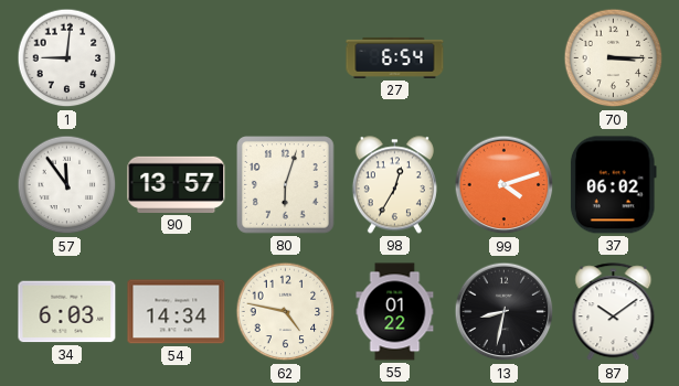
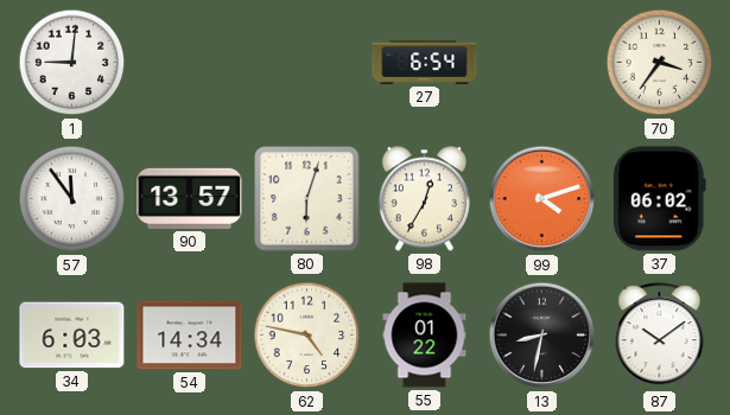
70: 3:15 -> 3:36 (660, 63)
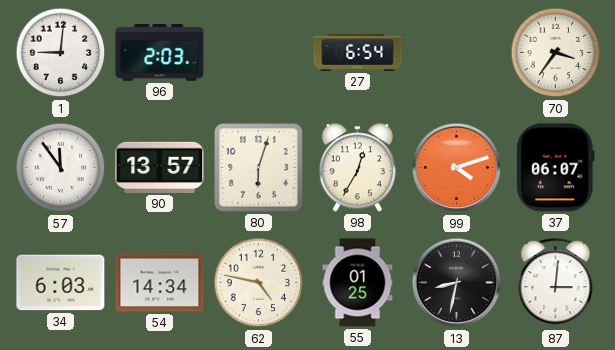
96: none -> 2:03 (160, 53)
37: 06:02 -> 06:07 (555, 168)
55: 01:22 -> 01:25 (358, 283)
87: 10:09 -> 3:01 (556, 283)
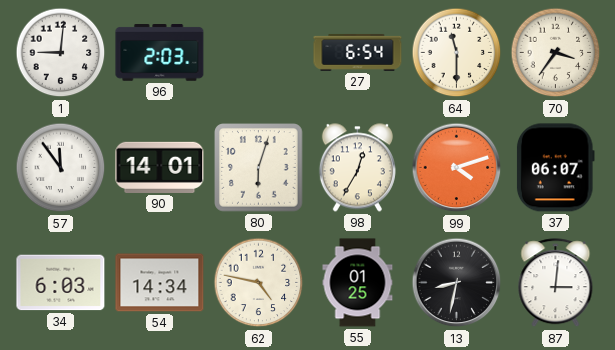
64: none -> 11:30 (457, 53)
90: 13:57 -> 14:01 (160, 167)
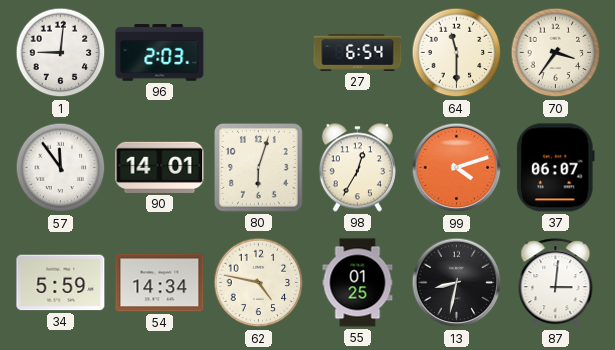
34: 6:03 -> 5:59 (61, 283)
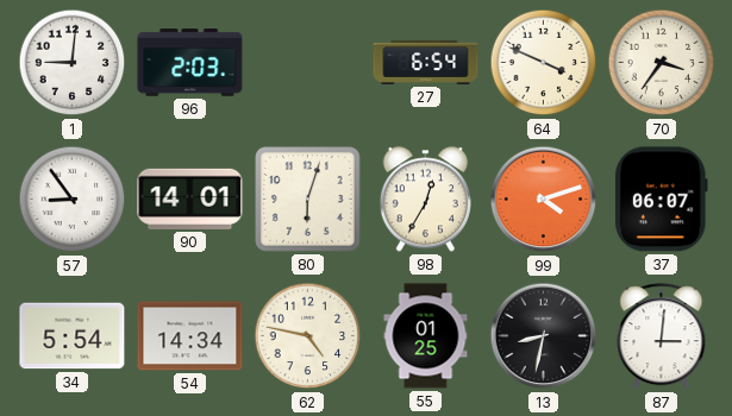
64: 11:30 -> 3:49 (544, 63)
57: 11:54 -> 8:54 (73, 200)
34: 5:59 -> 5:54 (73, 336)
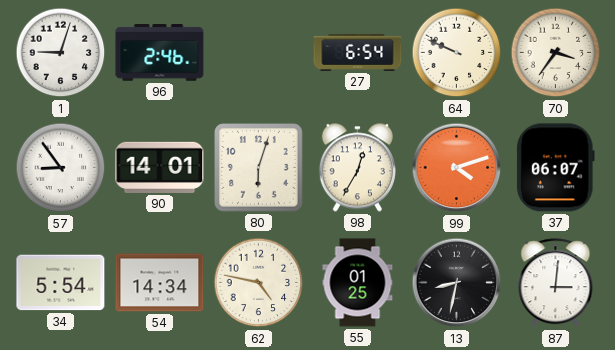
1: 9:01 -> 9:03 (61, 53)
96: 2:03 -> 2:46 (160, 53)
64: 3:49 -> 9:49 (457, 53)
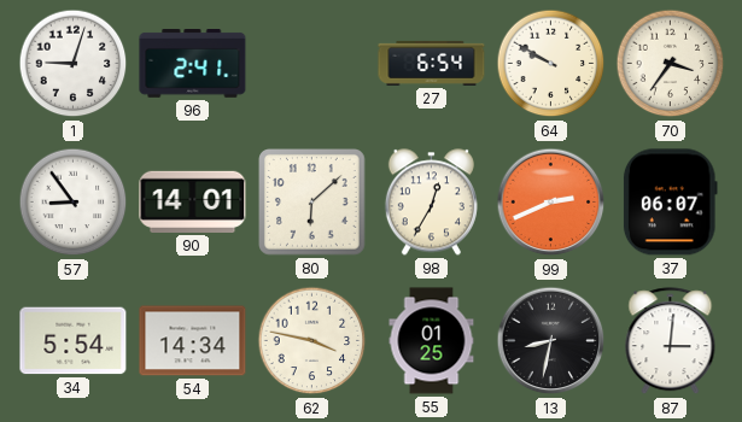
96: 2:46 -> 2:41 (193, 64)
64: 9:49 -> 9:50 (551, 64)
80: 6:03 -> 6:08 (312, 203)
99: 4:12 -> 2:41 (551, 203)
62: 4:47 -> 3:47 (312, 341)
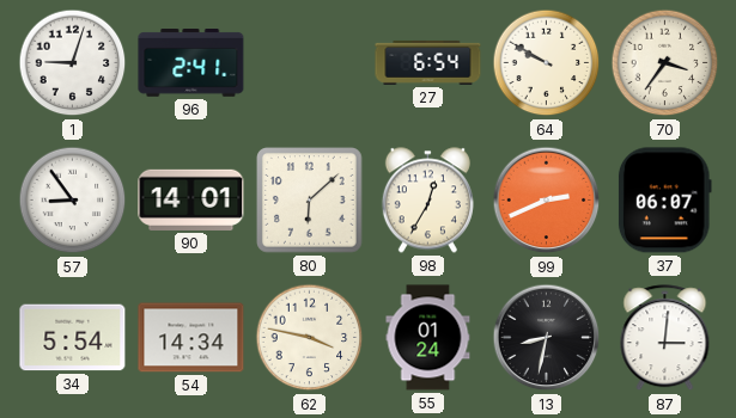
55: 01:25 -> 01:24 (428, 338)
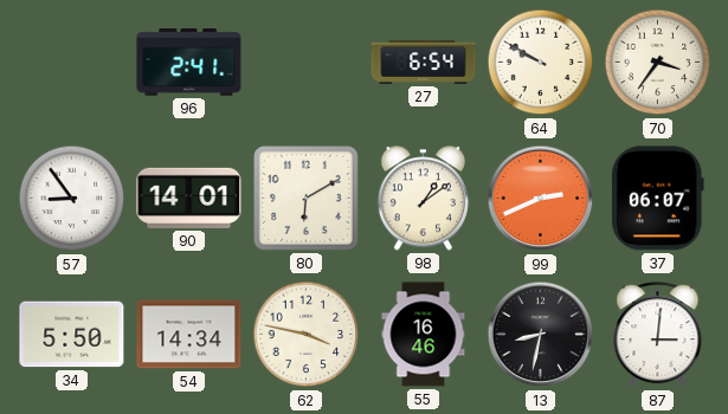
1: 9:03 -> none (73, 63)
80: 6:08 -> 6:10 (307, 199)
98: 12:35 -> 1:09 (423, 199)
34: 5:54 -> 5:50 (72, 335)
55: 01:24 -> 16:46 (424, 335)
